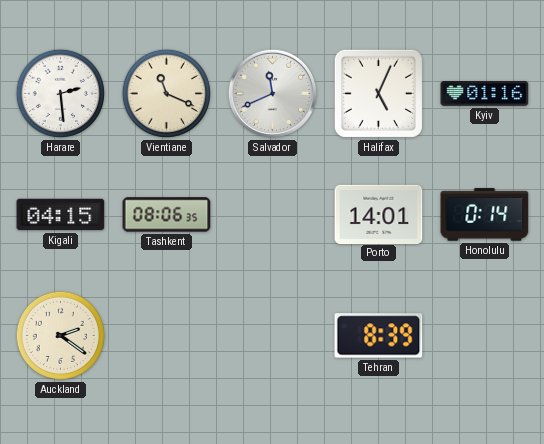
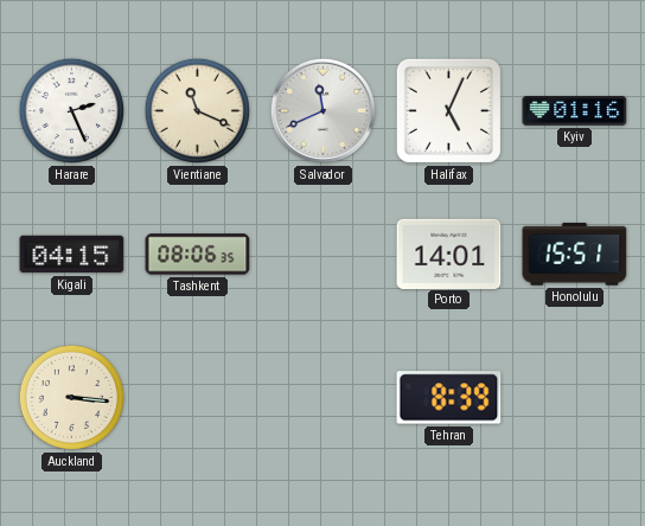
Harare: 2:29 -> 2:26 (71, 110)
Honolulu: 0:14 -> 15:51 (575, 255)
Auckland: 2:21 -> 3:16 (71, 397)
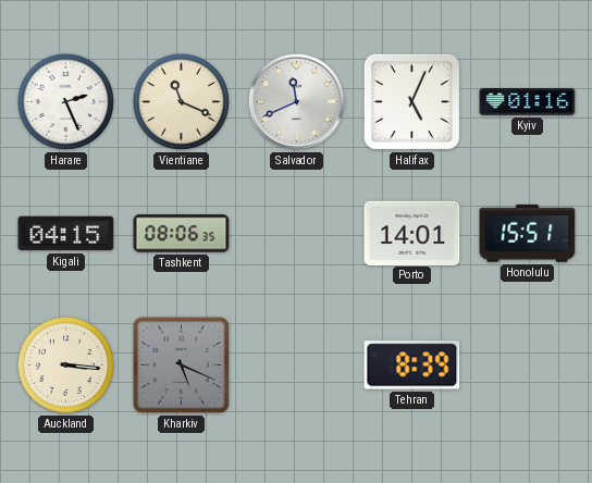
Kharkiv: none -> 5:19 (181, 364)
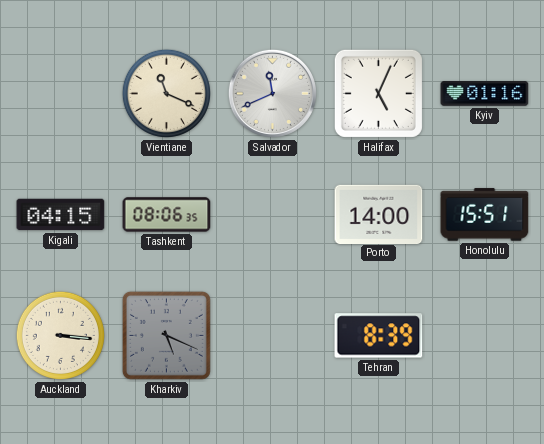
Harare: 2:26 -> none (65, 101)
Porto: 14:01 -> 14:00 (379, 214)
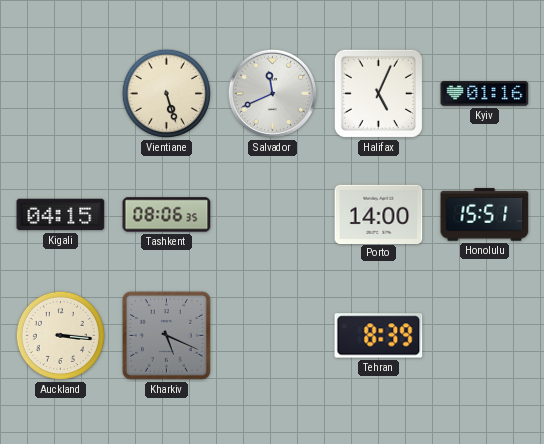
Vientiane: 11:19 -> 5:27 (166, 93)
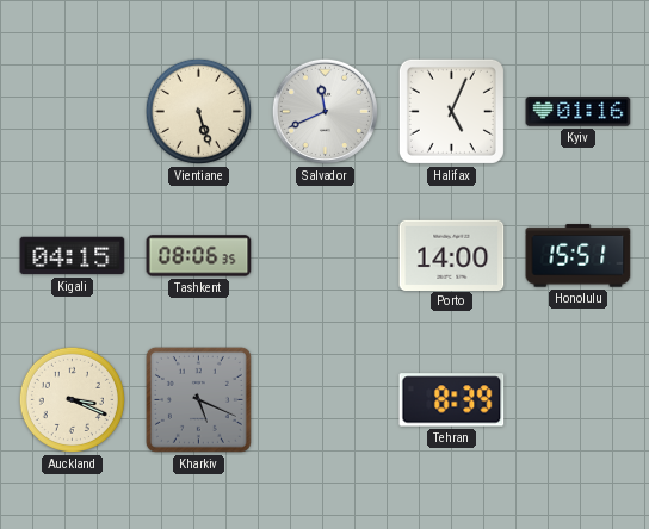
Auckland: 3:16 -> 3:19 (72, 399)
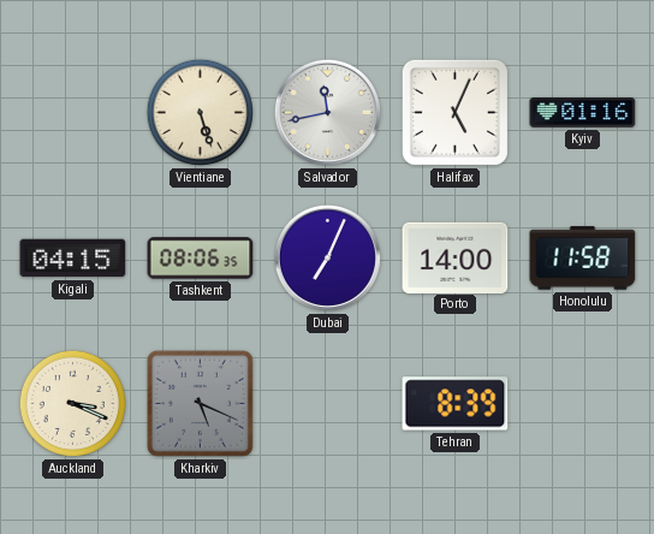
Salvador: 11:41 -> 11:43 (327, 112)
Dubai: none -> 7:04 (327, 257)
Honolulu: 15:51 -> 11:58 (583, 259)
